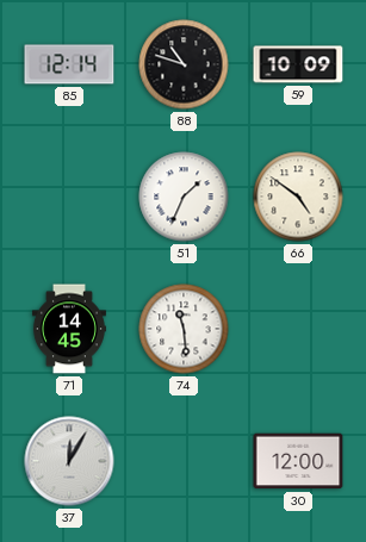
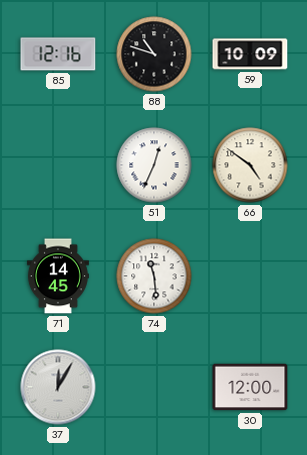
85: 12:14 -> 12:16 (58, 54)
51: 1:34 -> 12:34 (154, 165)
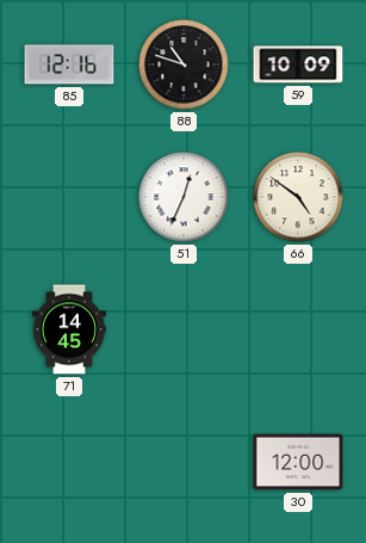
74: 11:29 -> none (154, 276)
37: 12:05 -> none (58, 387)
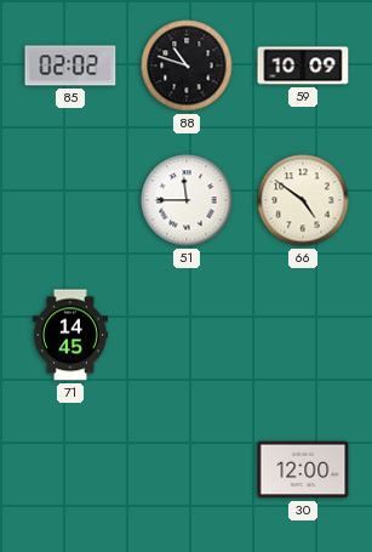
85: 12:16 -> 02:02 (70, 66)
51: 12:34 -> 11:45 (187, 200)
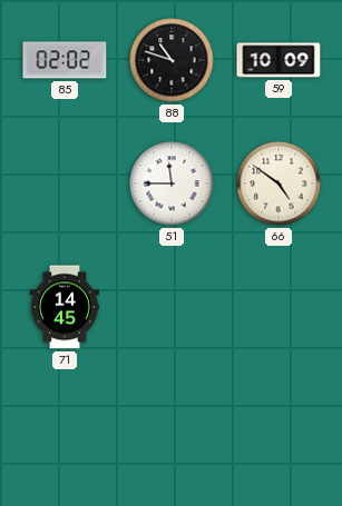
30: 12:00 -> none (303, 470)
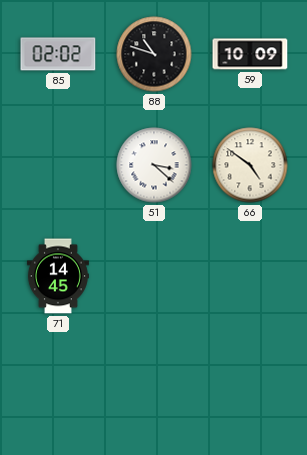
51: 11:45 -> 3:22 (154, 165)
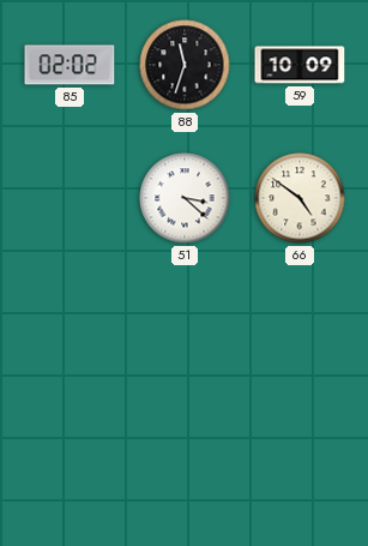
88: 10:48 -> 11:33 (185, 65)
71: 14:45 -> none (58, 276)
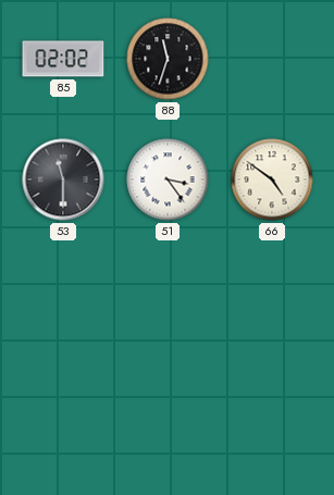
59: 10:09 -> none (300, 65)
53: none -> 11:30 (63, 180)
51: 3:22 -> 3:24 (168, 180)
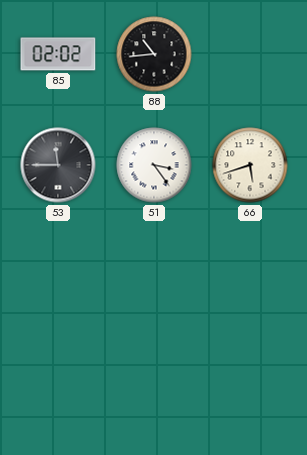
88: 11:33 -> 10:44 (154, 54)
53: 11:30 -> 11:45 (58, 165)
66: 4:51 -> 5:42 (250, 165)
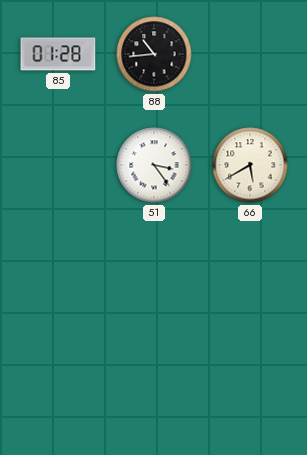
85: 02:02 -> 01:28 (58, 54)
53: 11:45 -> none (58, 165)
66: 5:42 -> 5:40 (250, 165)
